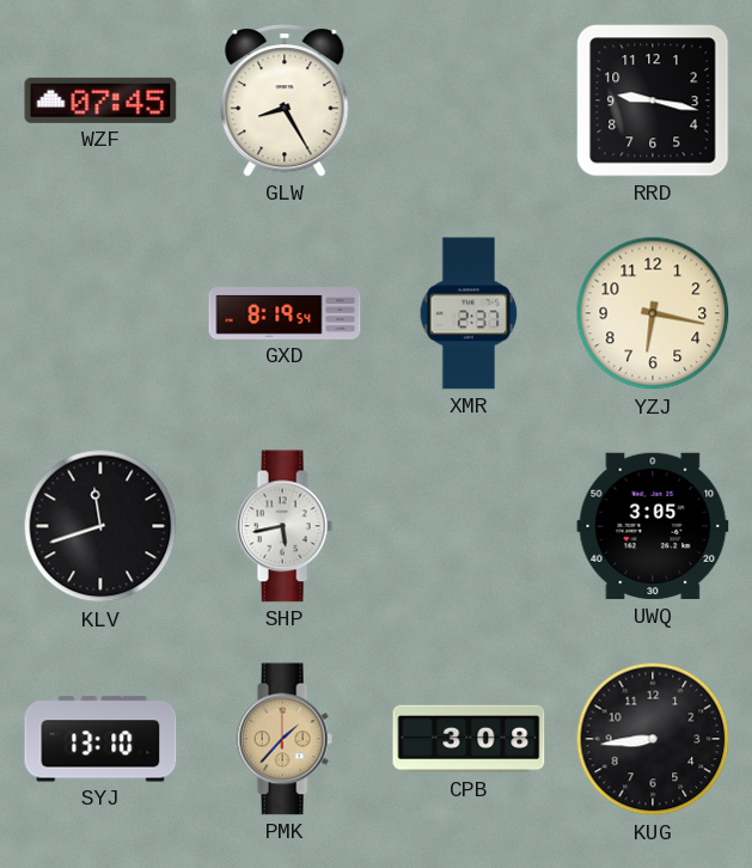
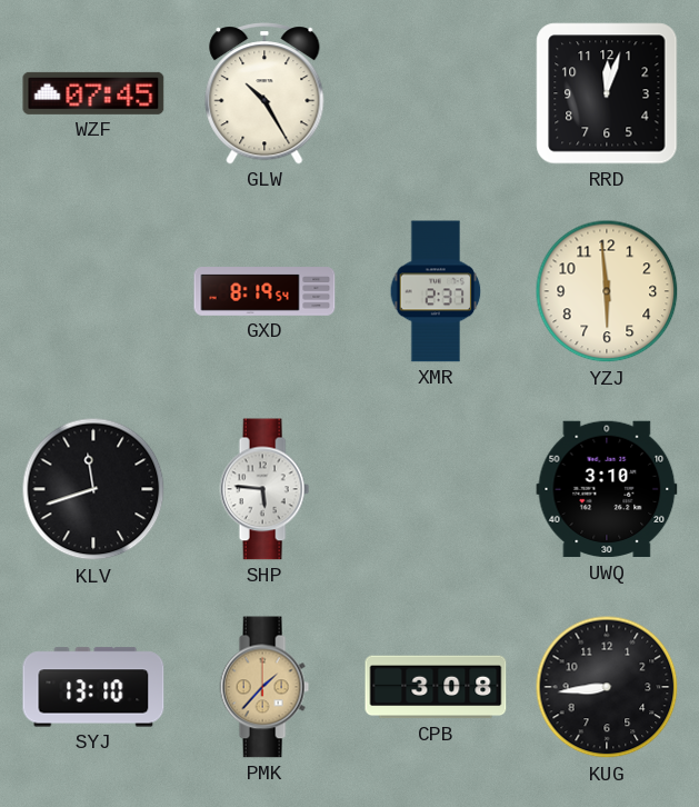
GLW: 8:25 -> 10:25 (264, 93)
RRD: 9:17 -> 12:03 (607, 93)
YZJ: 6:17 -> 5:59 (607, 291)
SHP: 5:43 -> 5:46 (264, 489)
UWQ: 3:05 -> 3:10 (607, 489)
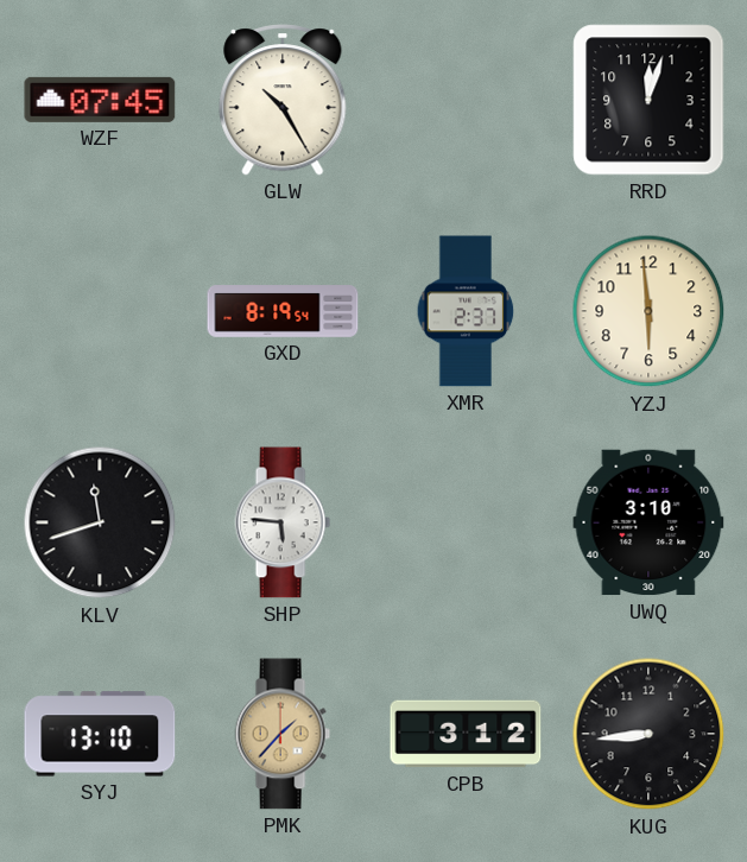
CPB: 3:08 -> 3:12 (466, 734)
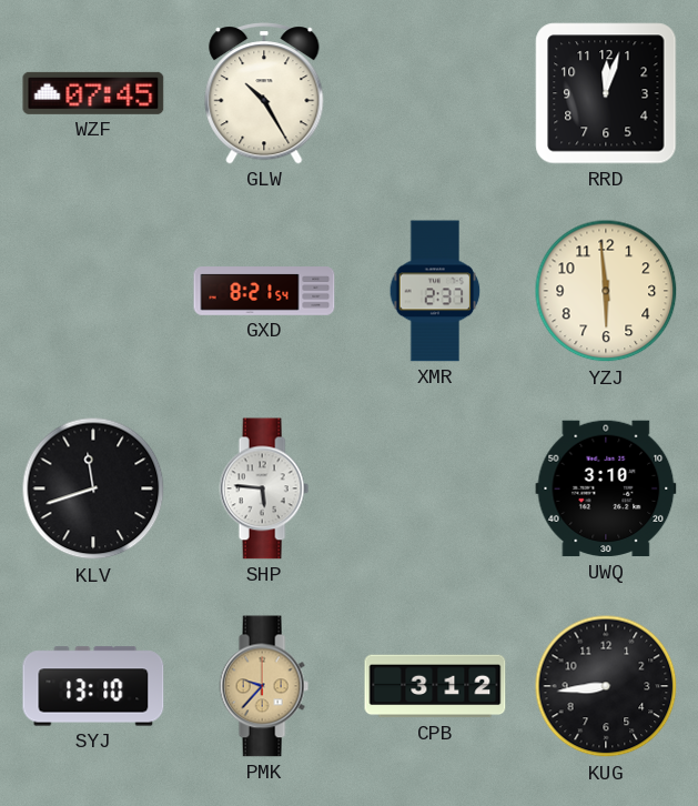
GXD: 8:19 -> 8:21 (264, 291)
PMK: 1:37 -> 9:37 (264, 686)
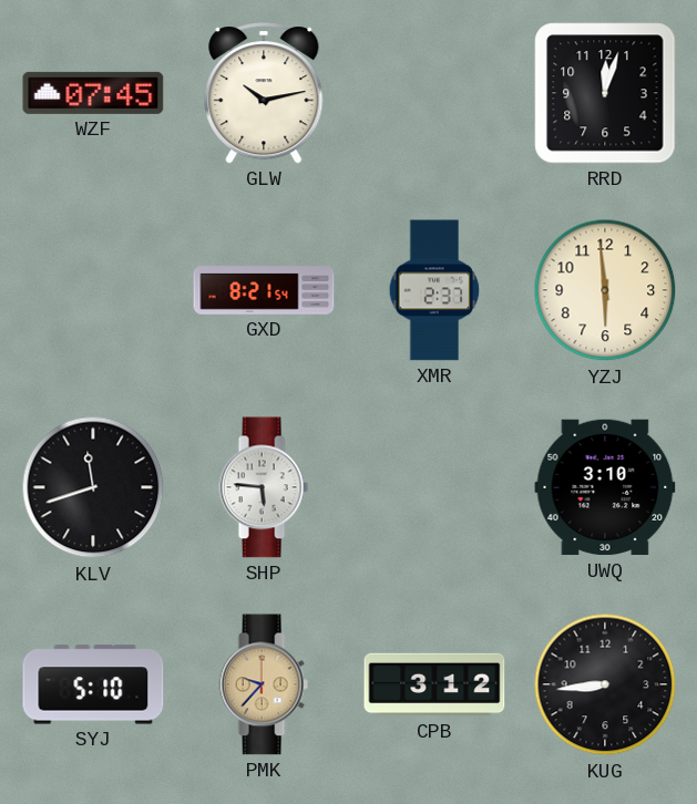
GLW: 10:25 -> 10:13 (264, 93)
SYJ: 13:10 -> 5:10 (93, 684)
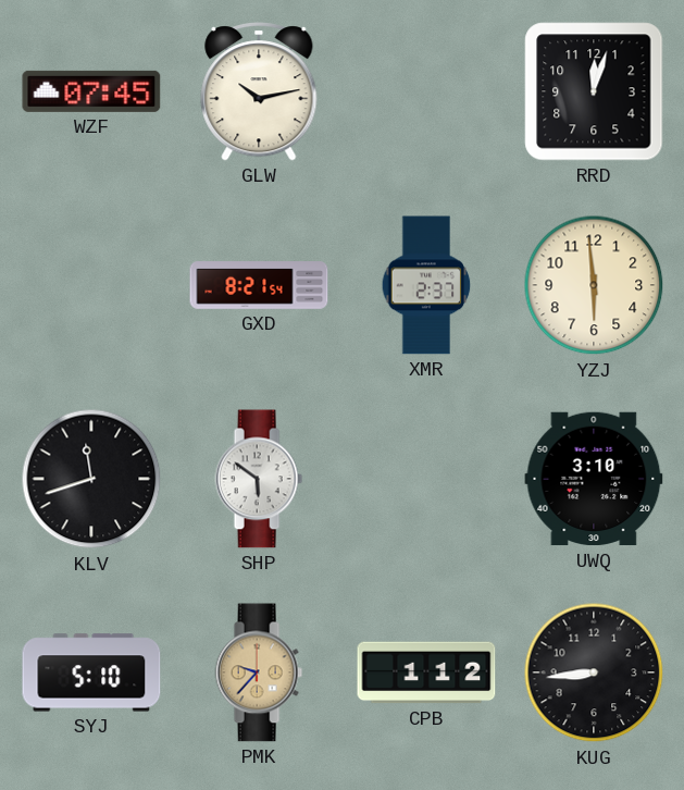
SHP: 5:46 -> 5:51 (259, 479)
CPB: 3:12 -> 1:12 (426, 672)
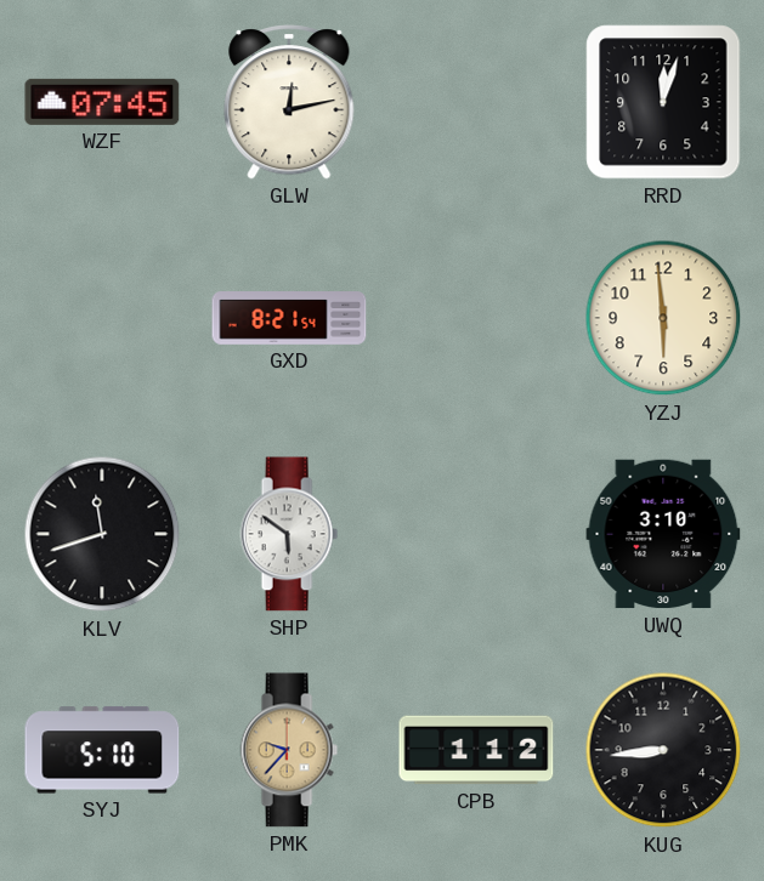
GLW: 10:13 -> 12:13 (289, 102)
XMR: 2:37 -> none (426, 285)
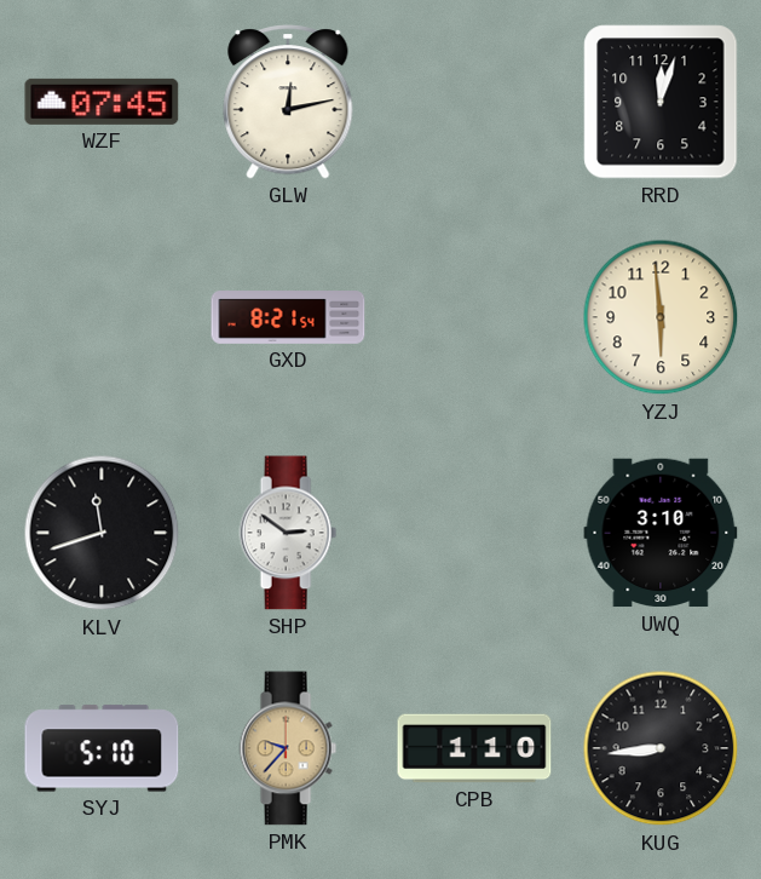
SHP: 5:51 -> 2:51 (288, 533)
CPB: 1:12 -> 1:10 (474, 748)
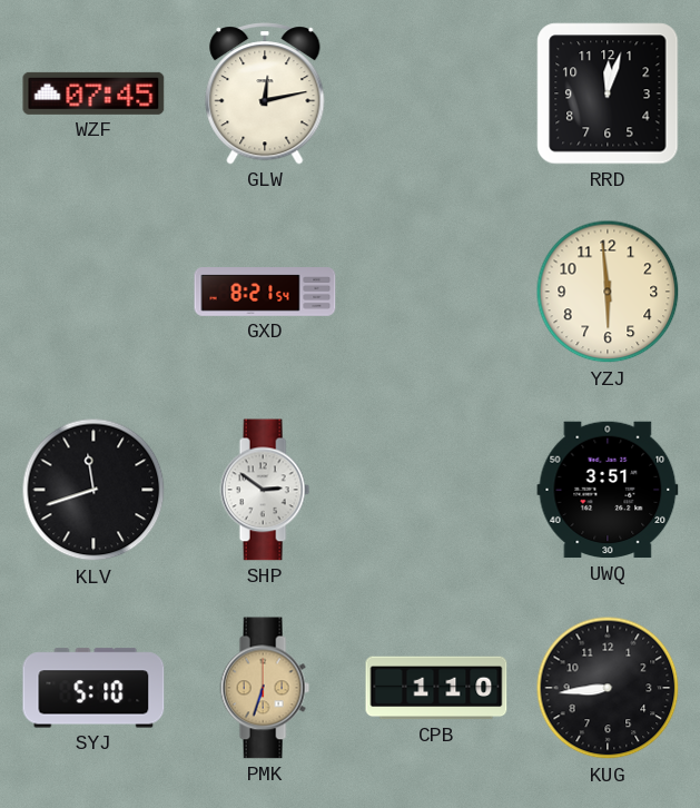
UWQ: 3:10 -> 3:51 (608, 490)
PMK: 9:37 -> 6:33 (265, 688)
